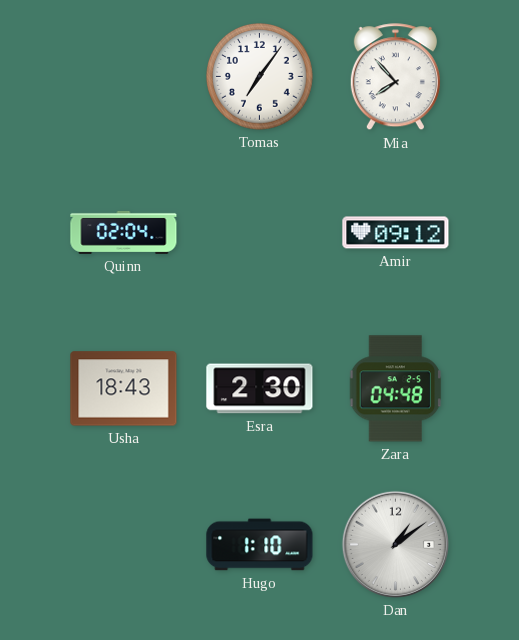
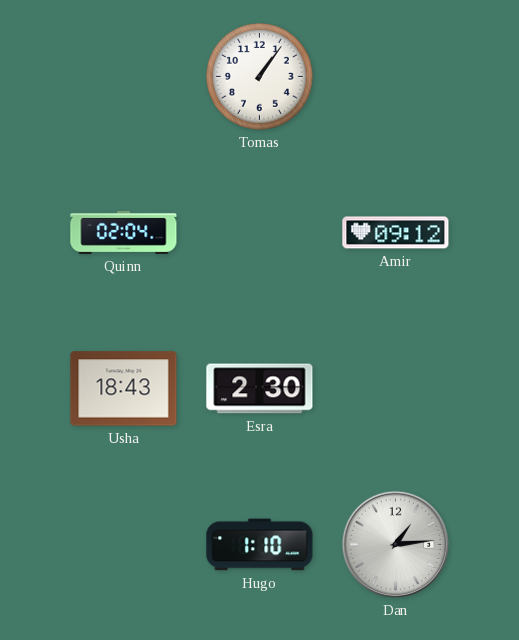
Tomas: 7:06 -> 1:06 (260, 77)
Mia: 7:53 -> none (395, 77)
Zara: 04:48 -> none (396, 389)
Dan: 1:09 -> 1:14 (395, 544)
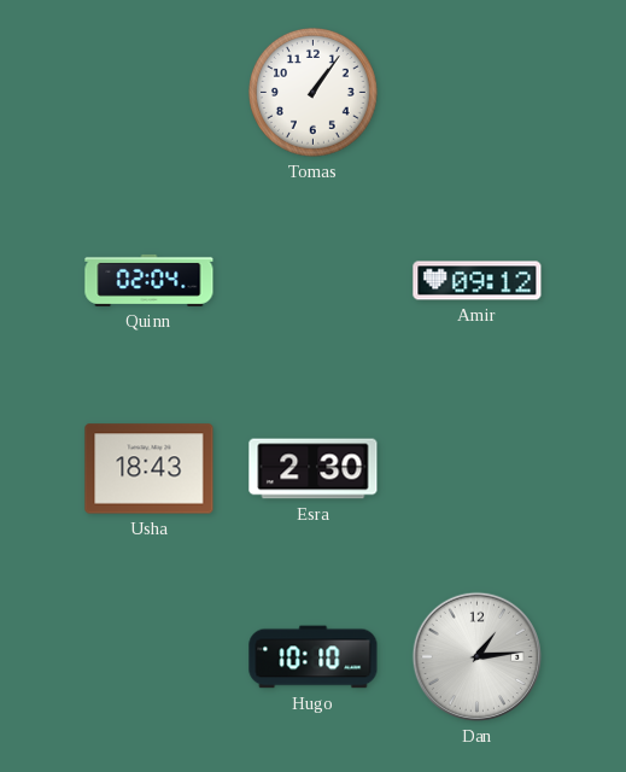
Hugo: 1:10 -> 10:10 (314, 657)
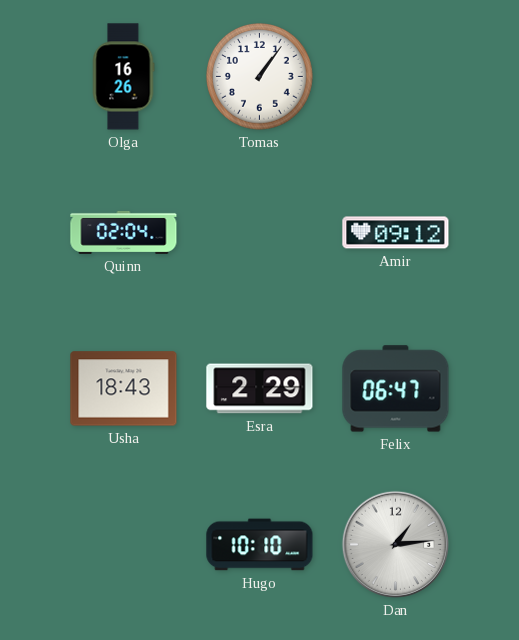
Olga: none -> 16:26 (123, 77)
Esra: 2:30 -> 2:29 (260, 389)
Felix: none -> 06:47 (396, 389)
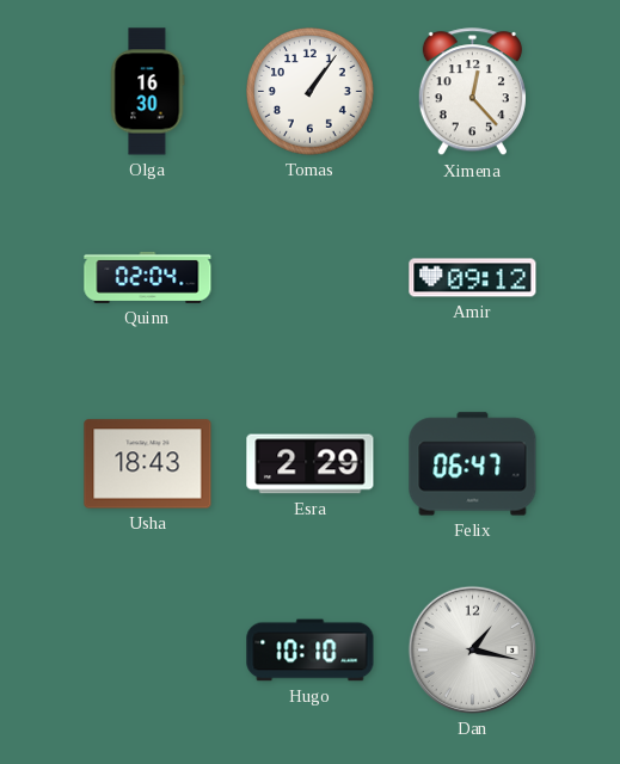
Olga: 16:26 -> 16:30 (147, 92)
Ximena: none -> 12:23 (472, 92)
Dan: 1:14 -> 1:17 (472, 649)
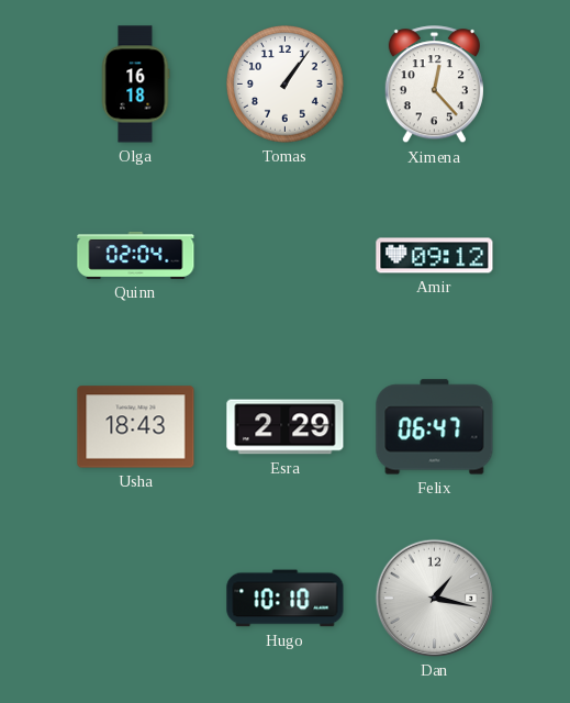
Olga: 16:30 -> 16:18 (135, 85)
